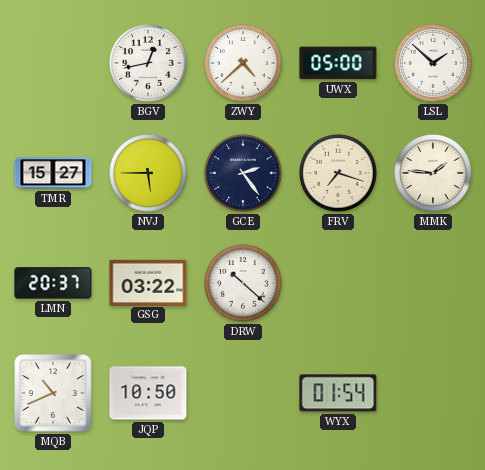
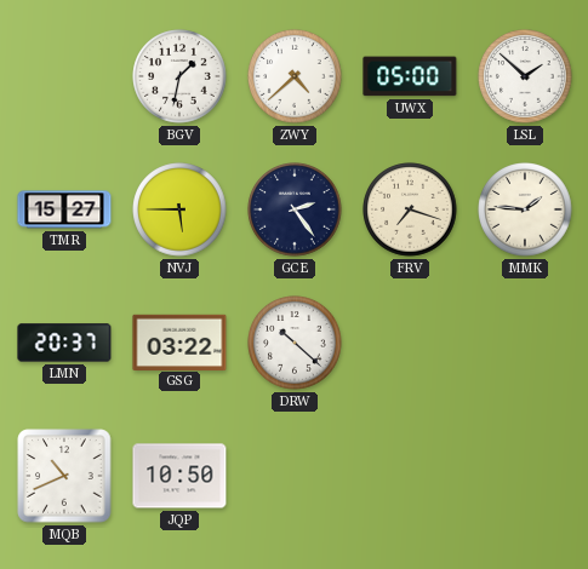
BGV: 12:43 -> 1:32 (179, 76)
WYX: 01:54 -> none (338, 393)
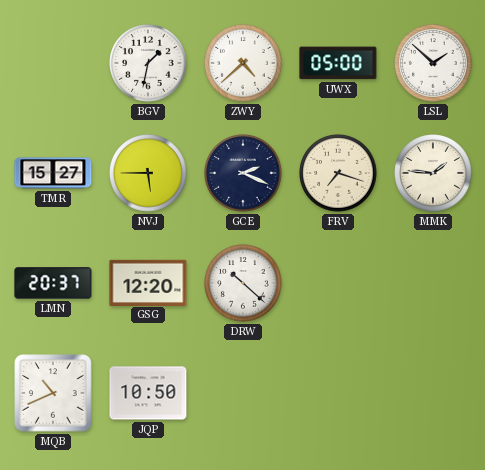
GCE: 2:24 -> 2:19 (243, 173)
GSG: 03:22 -> 12:20 (148, 282)
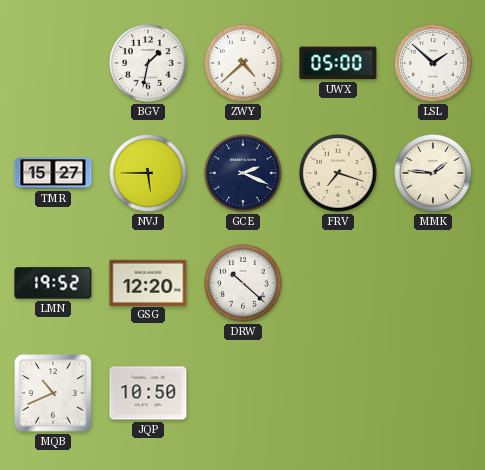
LMN: 20:37 -> 19:52 (53, 283)
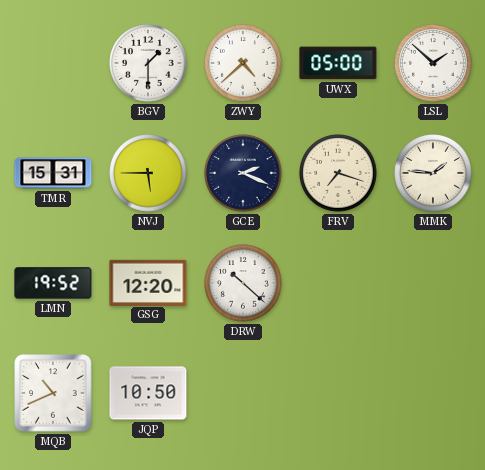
BGV: 1:32 -> 1:30 (148, 63)
TMR: 15:27 -> 15:31 (53, 173)
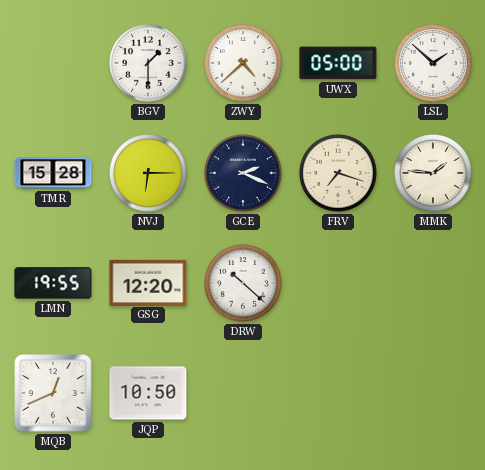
TMR: 15:31 -> 15:28 (53, 173)
NVJ: 5:45 -> 6:15 (148, 173)
LMN: 19:52 -> 19:55 (53, 283)
MQB: 10:41 -> 12:41 (53, 393)
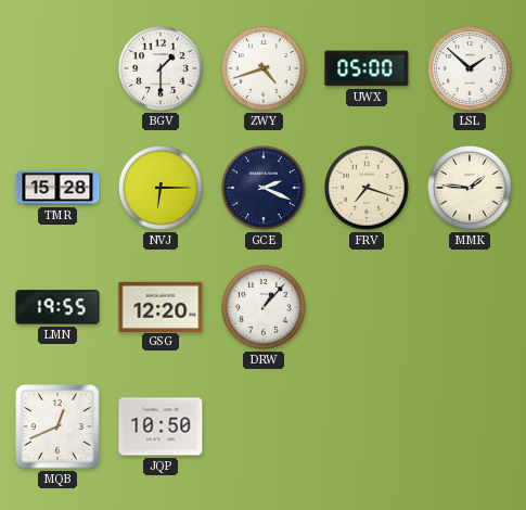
ZWY: 4:38 -> 4:42 (264, 68)
DRW: 10:22 -> 1:07 (264, 307)
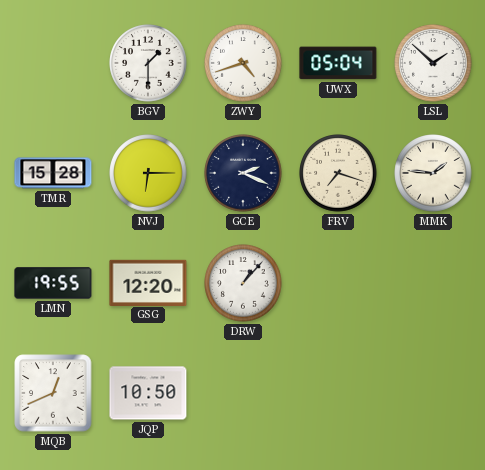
UWX: 05:00 -> 05:04 (338, 63)
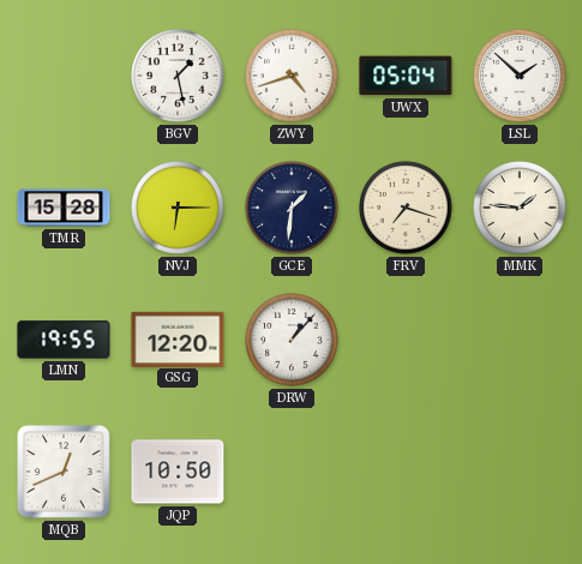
BGV: 1:30 -> 1:28 (178, 76)
GCE: 2:19 -> 1:31 (292, 208)
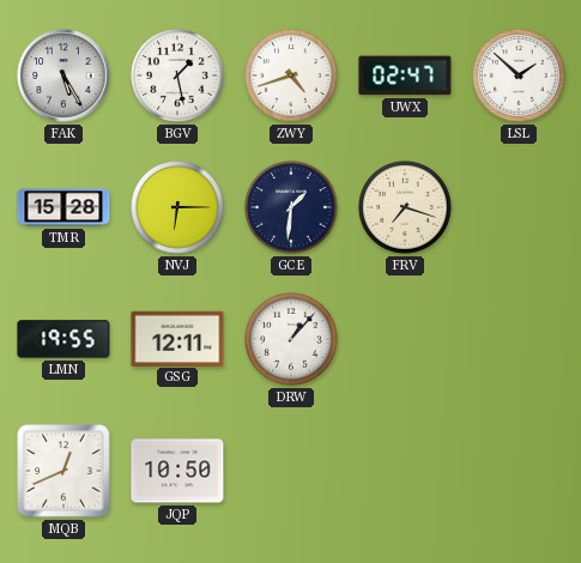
FAK: none -> 5:25 (63, 75)
UWX: 05:04 -> 02:47 (405, 75)
MMK: 1:46 -> none (520, 208)
GSG: 12:20 -> 12:11 (177, 338)
